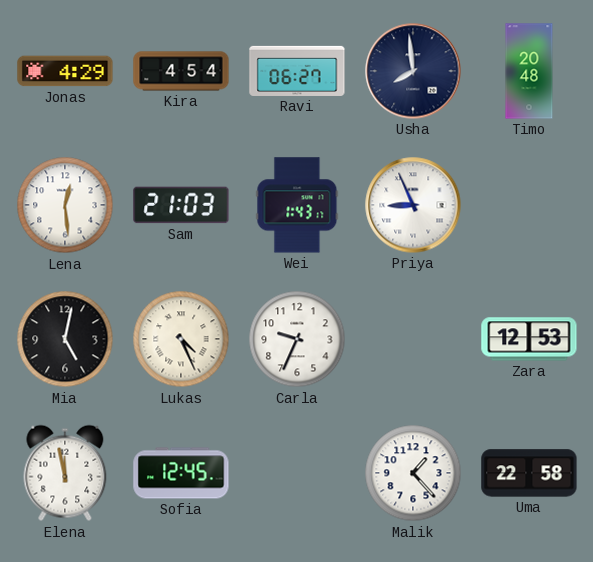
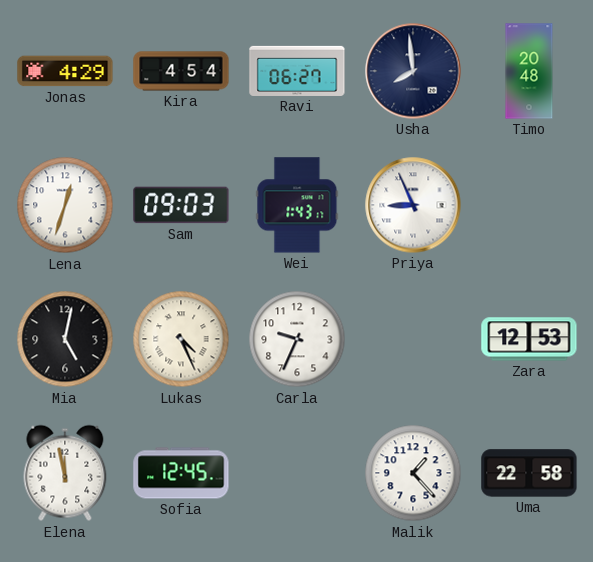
Lena: 12:29 -> 12:33 (65, 205)
Sam: 21:03 -> 09:03 (181, 205)
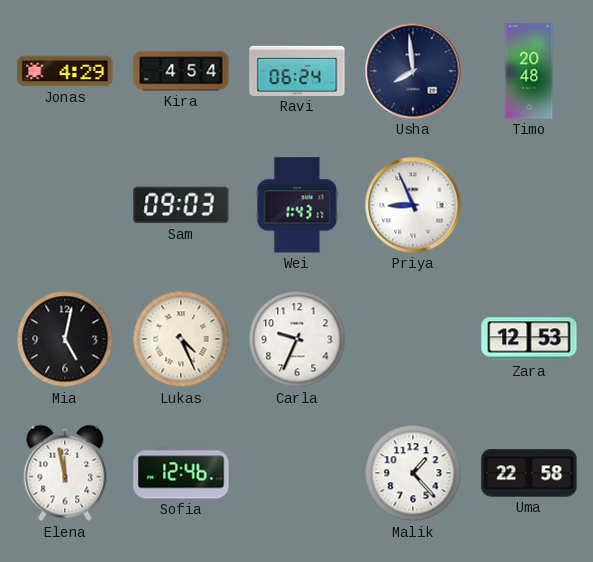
Ravi: 06:27 -> 06:24 (297, 71)
Lena: 12:33 -> none (65, 205)
Sofia: 12:45 -> 12:46 (181, 473)
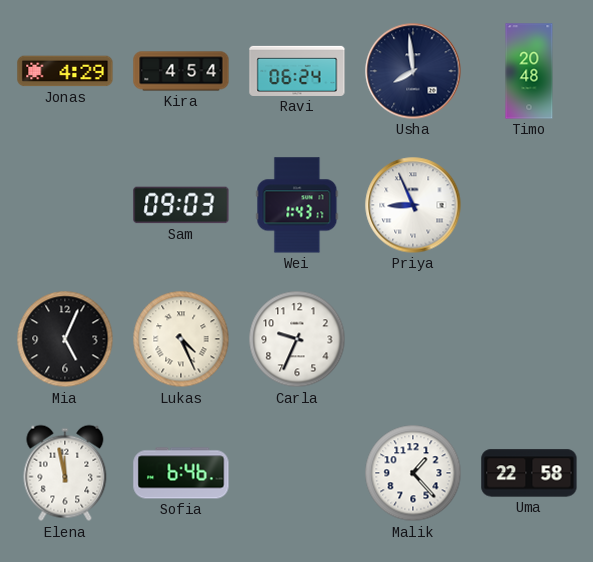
Mia: 5:02 -> 5:04 (65, 339)
Zara: 12:53 -> none (529, 339)
Sofia: 12:46 -> 6:46 (181, 473)
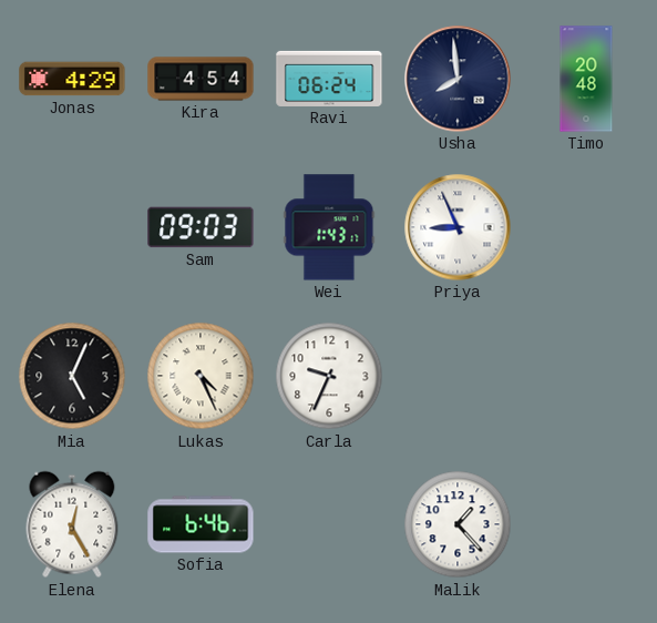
Elena: 11:58 -> 12:25 (72, 524)
Uma: 22:58 -> none (529, 473)
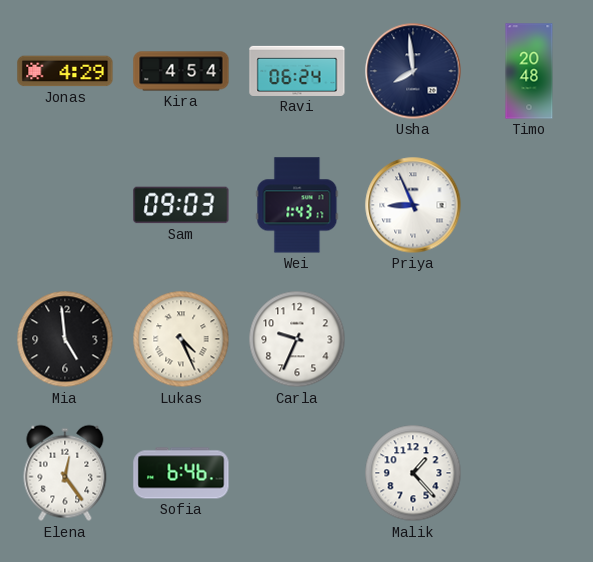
Mia: 5:04 -> 4:59 (65, 339)
Elena: 12:25 -> 12:24 (65, 473)
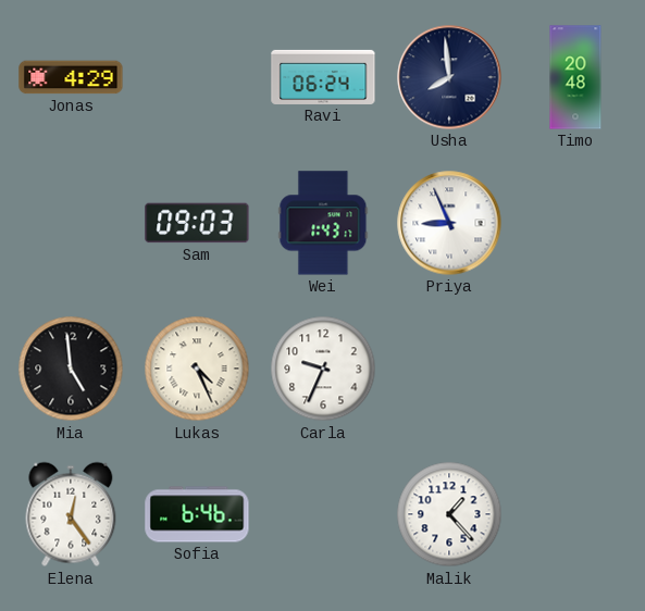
Kira: 4:54 -> none (181, 71)
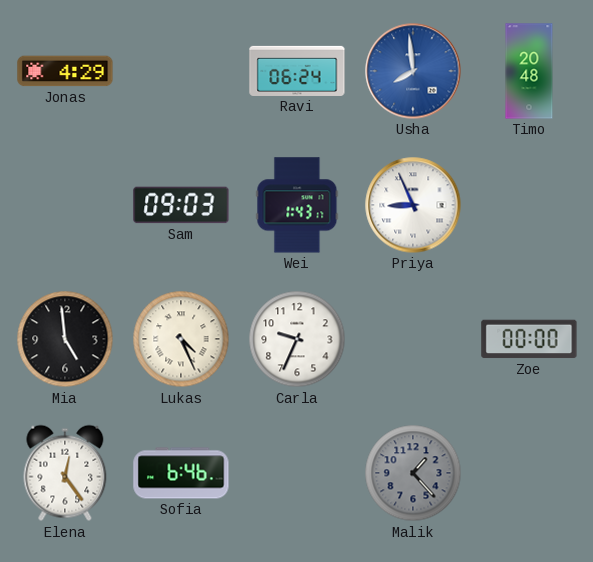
Usha dial: navy -> blue (413, 71)
Zoe: none -> 00:00 (529, 339)
Malik dial: white -> grey (413, 473)
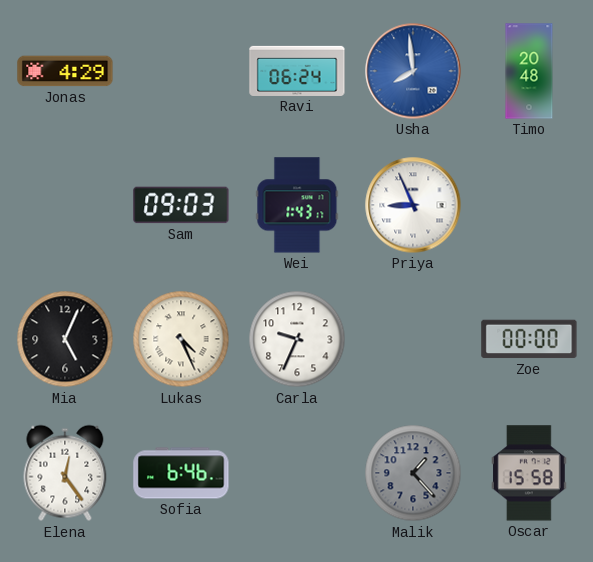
Mia: 4:59 -> 5:04 (65, 339)
Oscar: none -> 15:58 (530, 473)
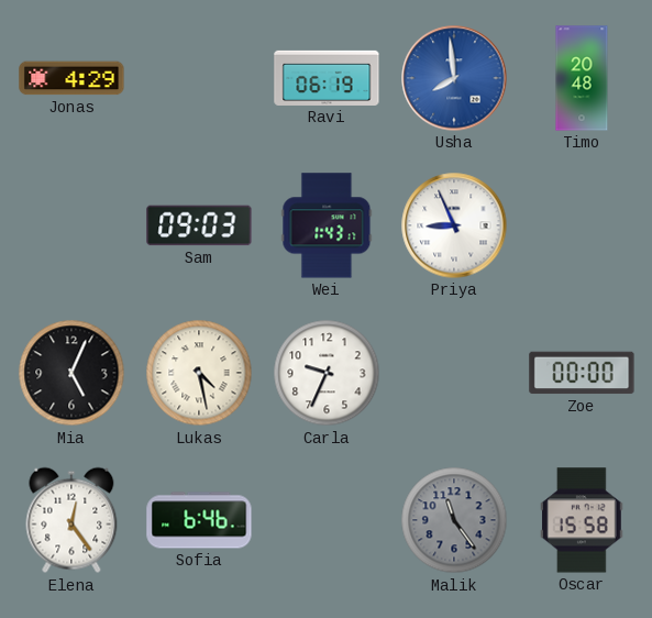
Ravi: 06:24 -> 06:19 (327, 78)
Lukas: 4:26 -> 4:28 (199, 373)
Malik: 1:23 -> 11:24 (454, 520)
